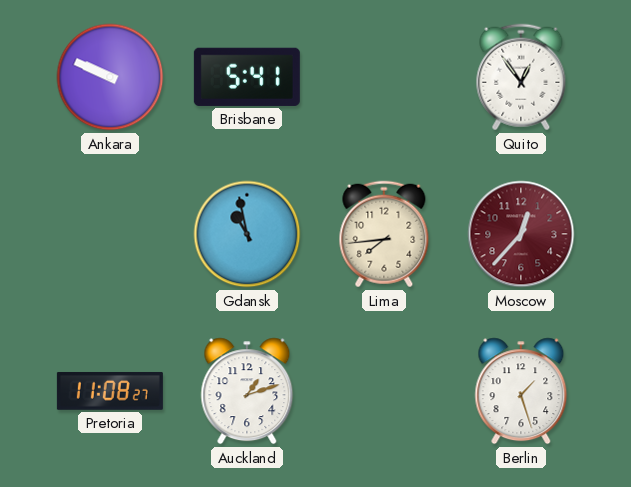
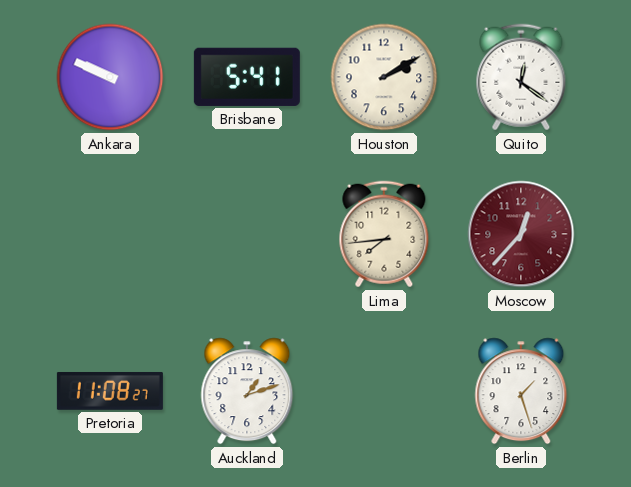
Houston: none -> 2:10 (384, 77)
Quito: 12:54 -> 12:21 (521, 77)
Gdansk: 10:58 -> none (247, 234)
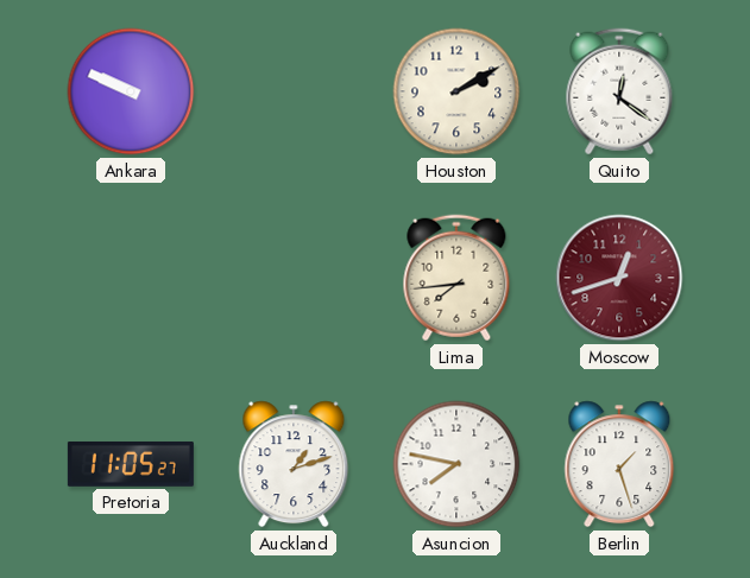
Brisbane: 5:41 -> none (247, 77)
Moscow: 12:37 -> 12:42 (619, 278)
Pretoria: 11:08 -> 11:05 (131, 464)
Asuncion: none -> 7:47 (456, 464)
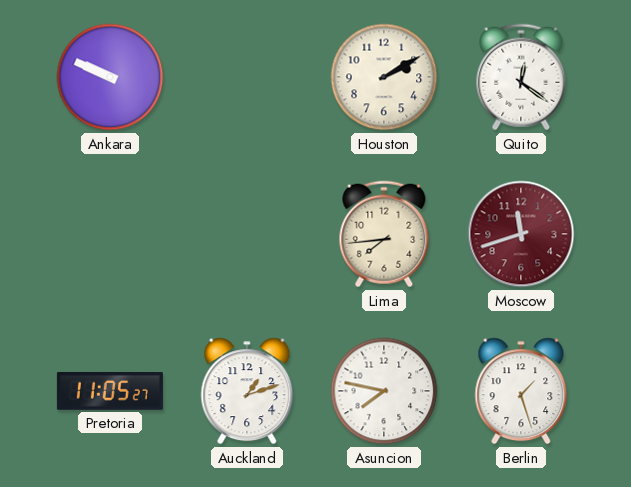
Moscow: 12:42 -> 11:42 (521, 234)
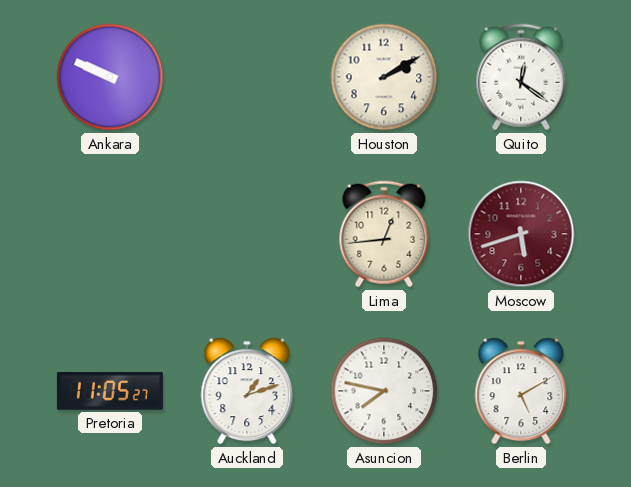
Lima: 7:44 -> 12:44 (384, 234)
Moscow: 11:42 -> 5:42 (521, 234)
Berlin: 1:27 -> 5:10 (521, 391)
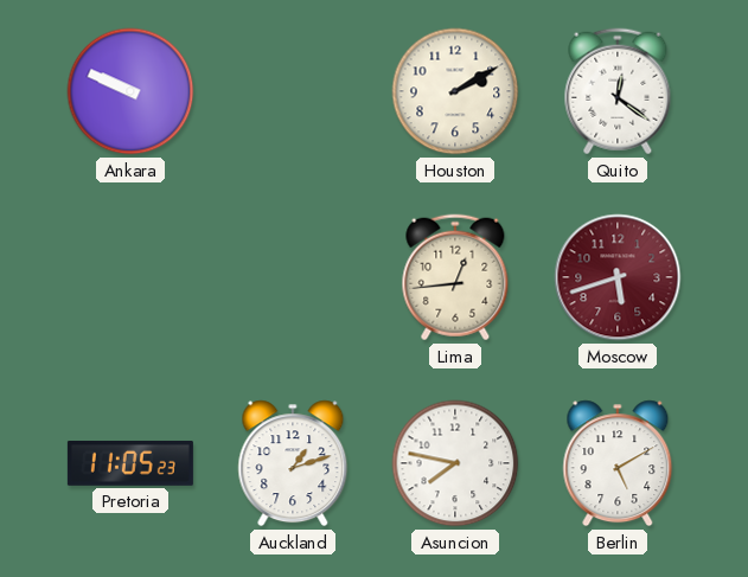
Pretoria: 11:05:27 -> 11:05:23 (130, 463)
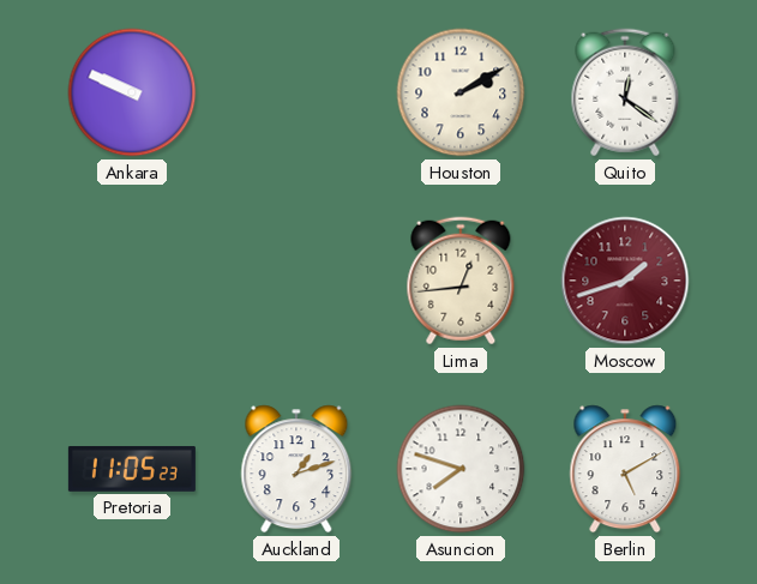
Moscow: 5:42 -> 1:42 (625, 281)
Asuncion: 7:47 -> 7:48 (461, 469)
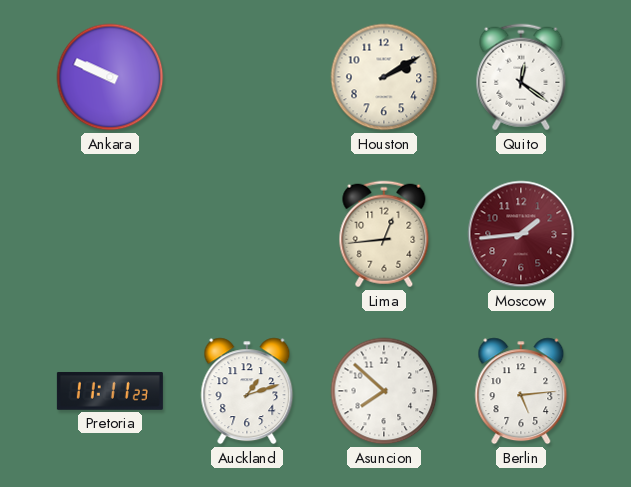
Moscow: 1:42 -> 1:44 (521, 234)
Pretoria: 11:05 -> 11:11 (110, 391)
Asuncion: 7:48 -> 7:52 (384, 391)
Berlin: 5:10 -> 5:14 (521, 391)
